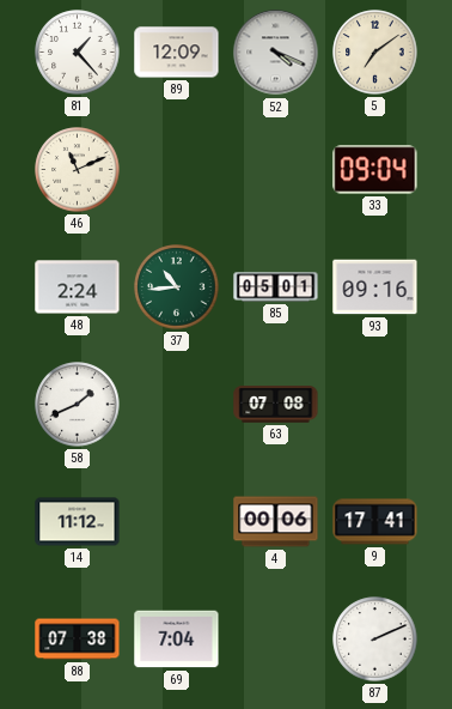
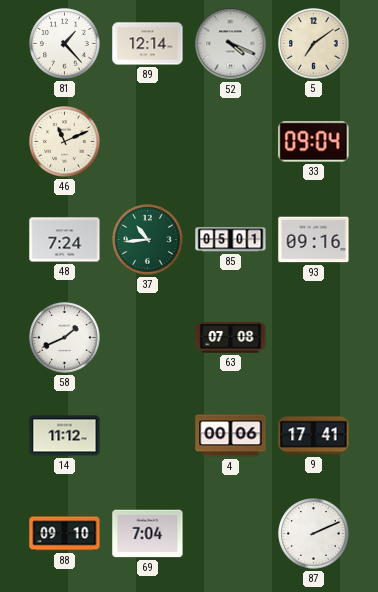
89: 12:09 -> 12:14 (148, 44)
48: 2:24 -> 7:24 (65, 240)
88: 07:38 -> 09:10 (65, 534)
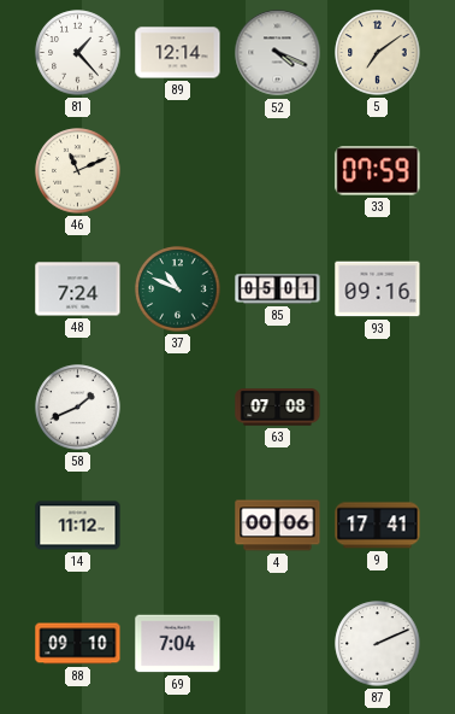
33: 09:04 -> 07:59 (378, 171)
37: 10:44 -> 10:49 (178, 289)
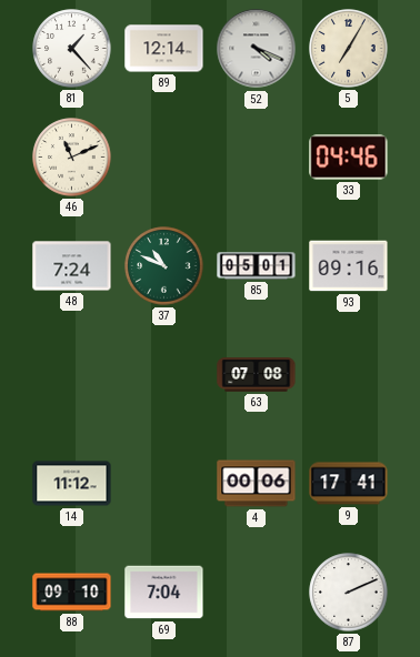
5: 7:09 -> 7:05 (349, 49)
33: 07:59 -> 04:46 (349, 158)
58: 1:41 -> none (78, 408)
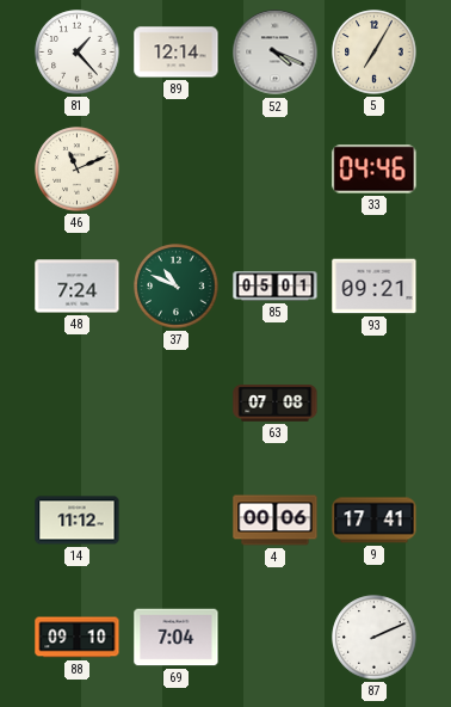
93: 09:16 -> 09:21 (375, 287)
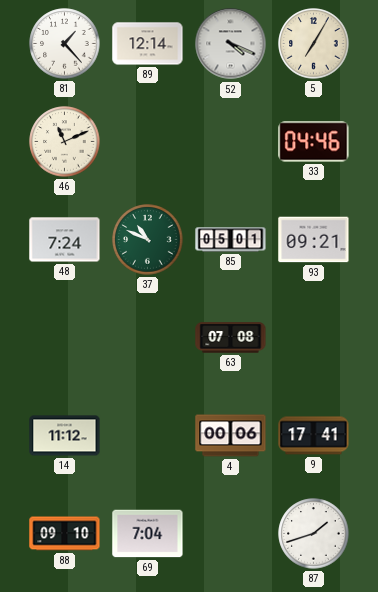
87: 2:11 -> 1:42 (314, 534)
